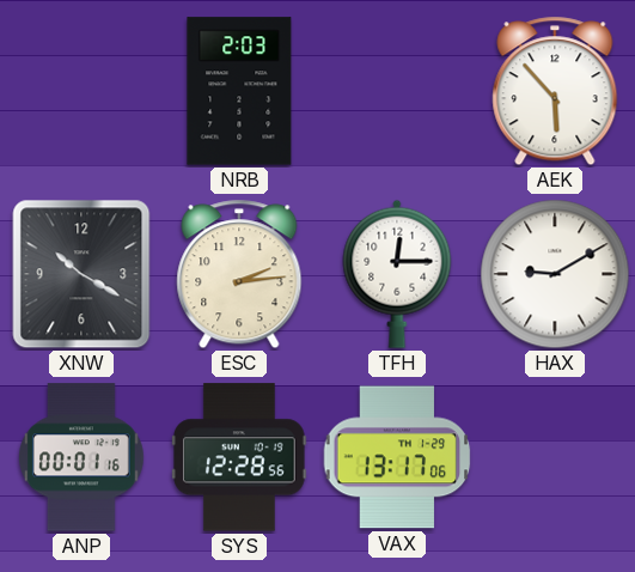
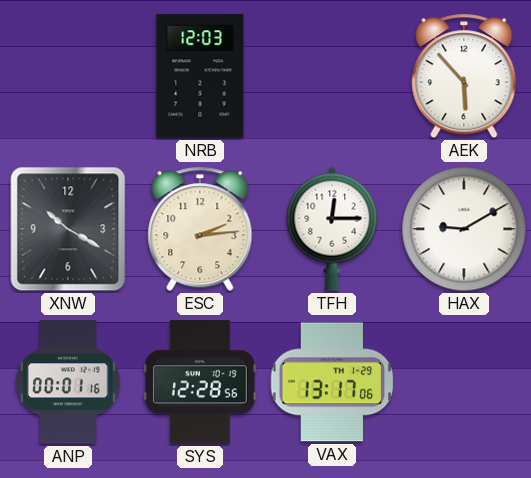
NRB: 2:03 -> 12:03 (200, 76)
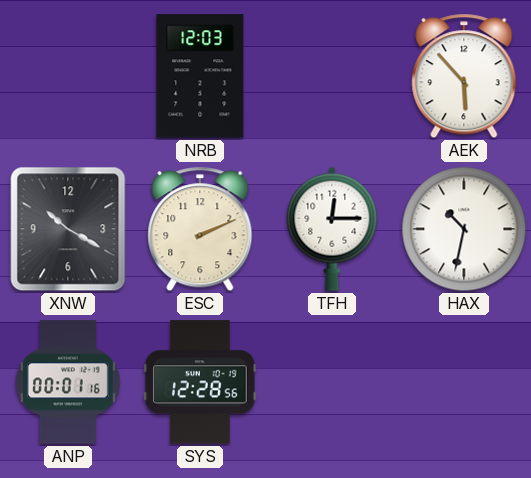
ESC: 2:14 -> 2:11 (200, 229)
HAX: 9:10 -> 10:32 (464, 229)
VAX: 13:17 -> none (332, 382)
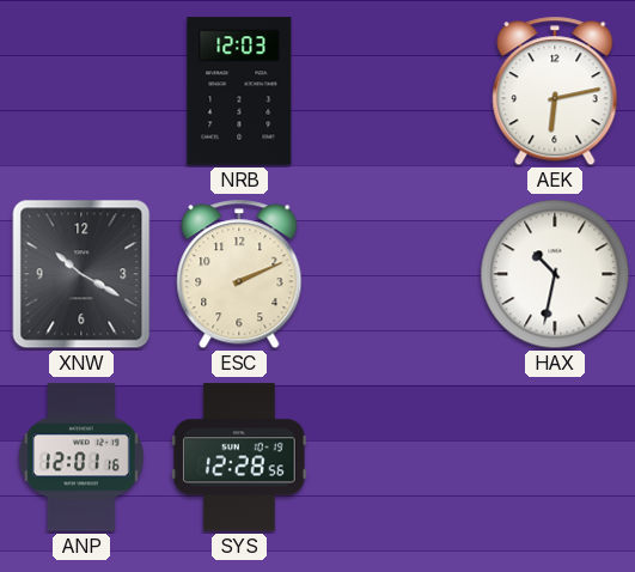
AEK: 5:53 -> 6:13 (555, 91)
TFH: 12:15 -> none (332, 229)
ANP: 00:01 -> 12:01 (83, 457)
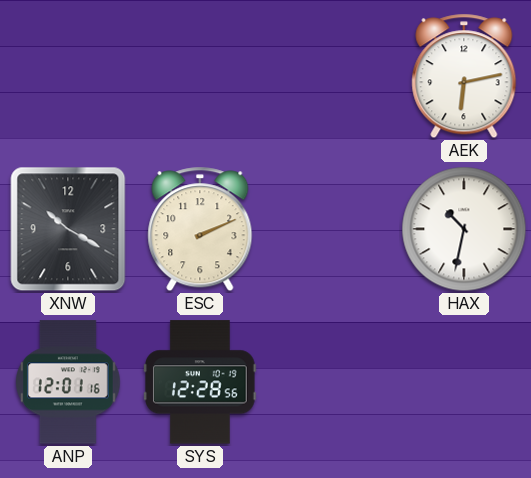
NRB: 12:03 -> none (239, 91)
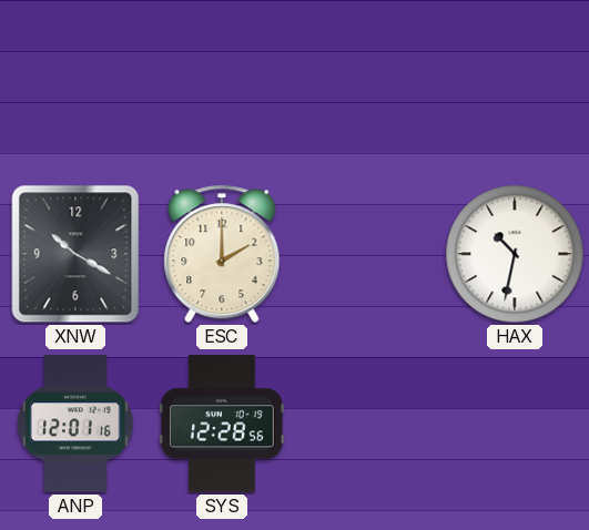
AEK: 6:13 -> none (464, 76)
ESC: 2:11 -> 2:00 (222, 254)
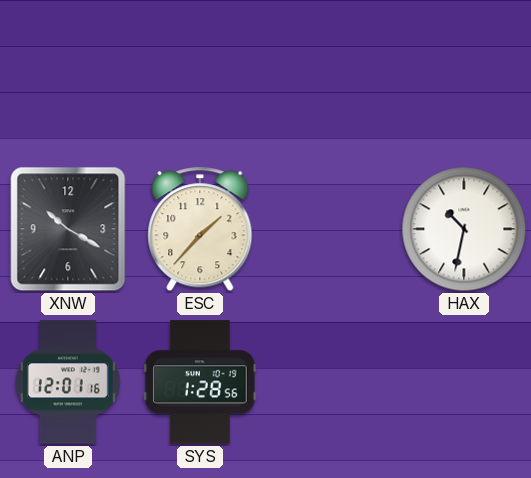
ESC: 2:00 -> 1:37 (200, 229)
SYS: 12:28 -> 1:28 (201, 382)
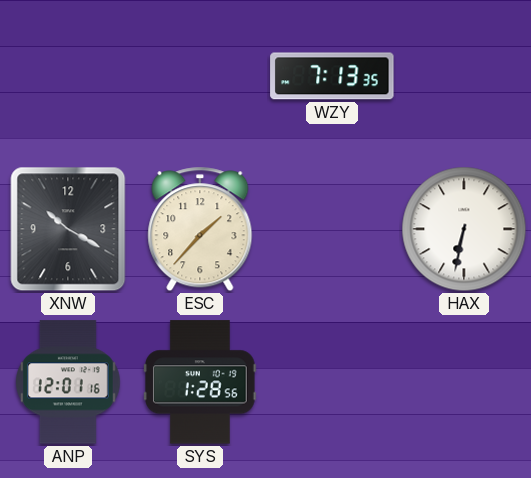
WZY: none -> 7:13 (332, 76)
HAX: 10:32 -> 6:32 (464, 229)
